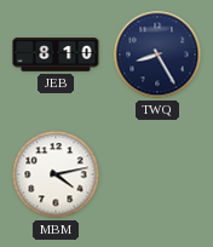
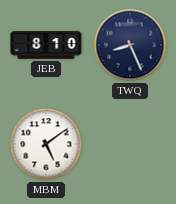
TWQ: 8:25 -> 8:26 (130, 45)
MBM: 4:13 -> 5:09 (46, 144)
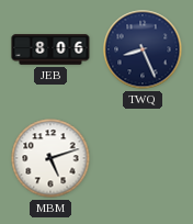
JEB: 8:10 -> 8:06 (50, 49)
MBM: 5:09 -> 5:12 (50, 158)
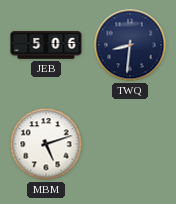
JEB: 8:06 -> 5:06 (46, 45)
TWQ: 8:26 -> 8:31 (130, 45)
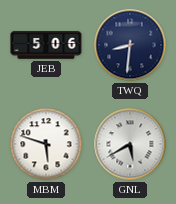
MBM: 5:12 -> 5:48 (46, 144)
GNL: none -> 5:40 (130, 144)
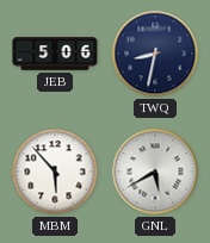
TWQ: 8:31 -> 8:32 (155, 54)
MBM: 5:48 -> 5:53 (55, 172)
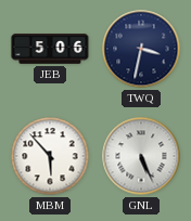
TWQ: 8:32 -> 3:32 (141, 49)
GNL: 5:40 -> 5:26 (141, 156)
